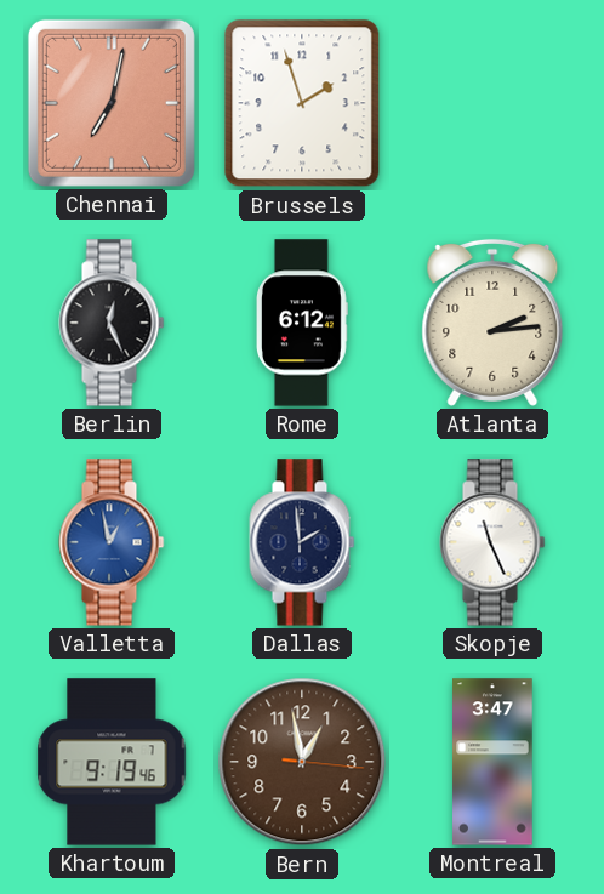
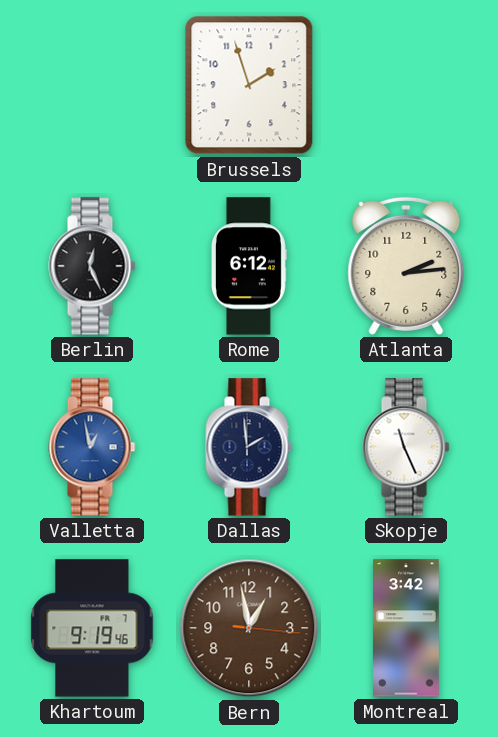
Chennai: 7:02 -> none (112, 103)
Montreal: 3:47 -> 3:42 (406, 628)
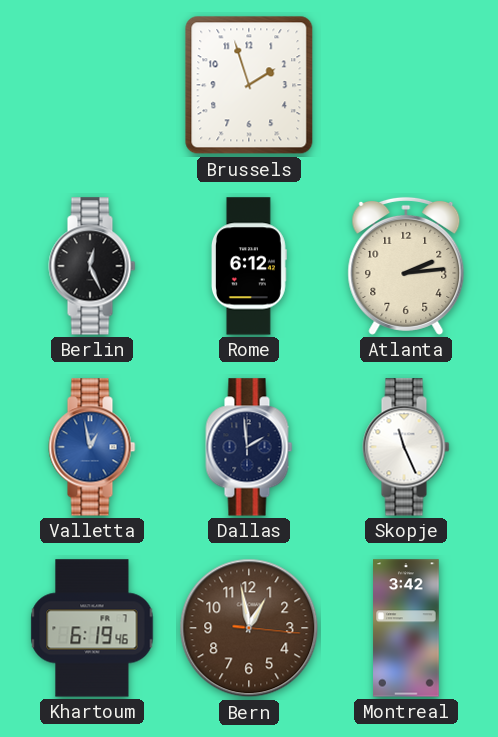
Khartoum: 9:19 -> 6:19 (92, 628)
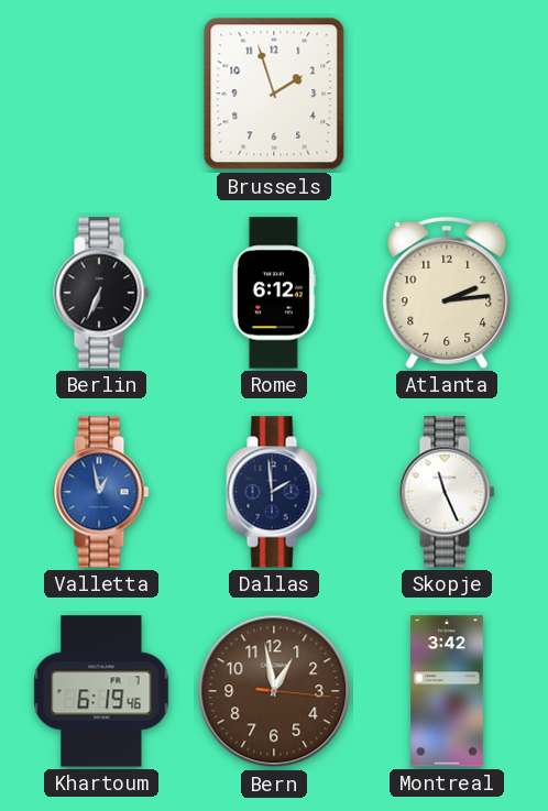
Berlin: 12:26 -> 6:34 (101, 293)
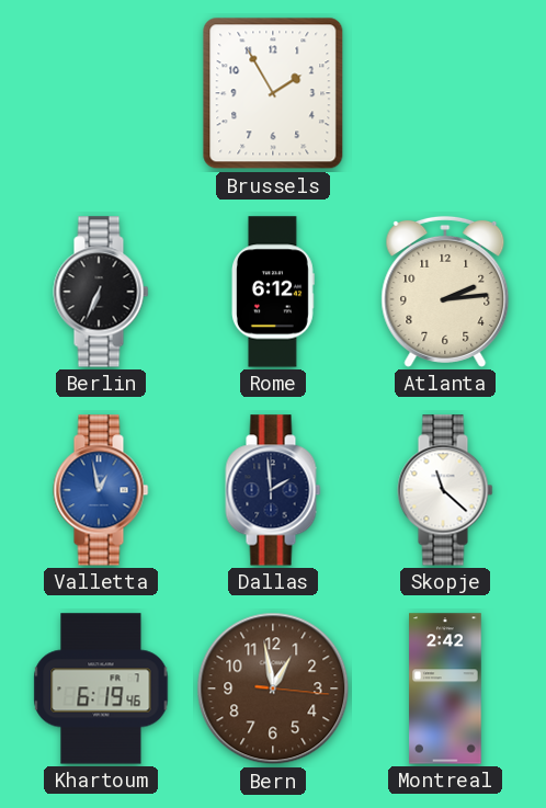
Brussels: 1:57 -> 1:55 (273, 93)
Skopje: 11:26 -> 11:22 (445, 490)
Montreal: 3:42 -> 2:42 (445, 688)
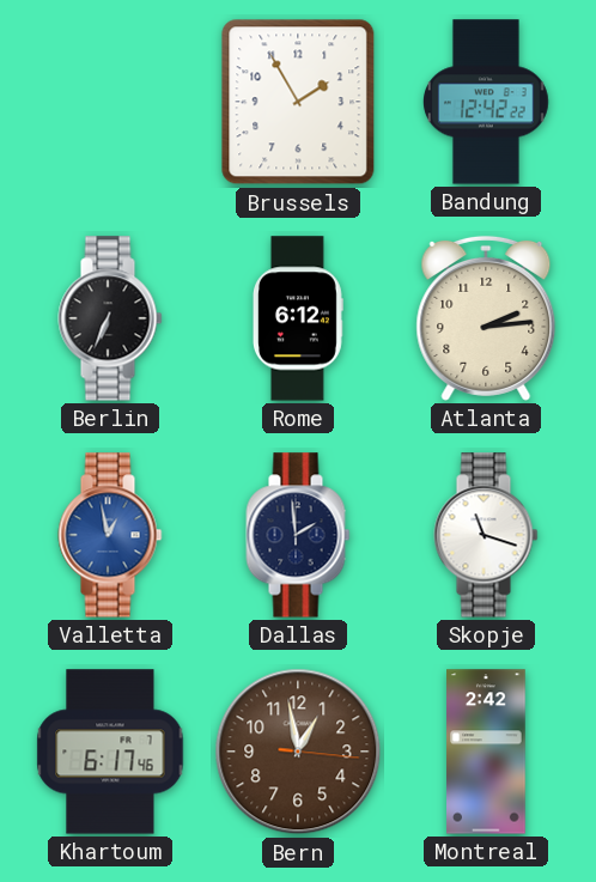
Bandung: none -> 12:42 (487, 102)
Skopje: 11:22 -> 11:18 (486, 535)
Khartoum: 6:19 -> 6:17 (110, 752)
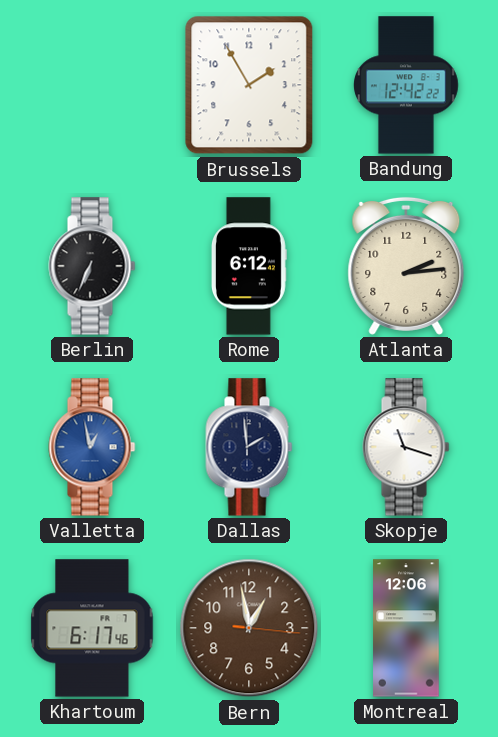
Montreal: 2:42 -> 12:06 (406, 628)
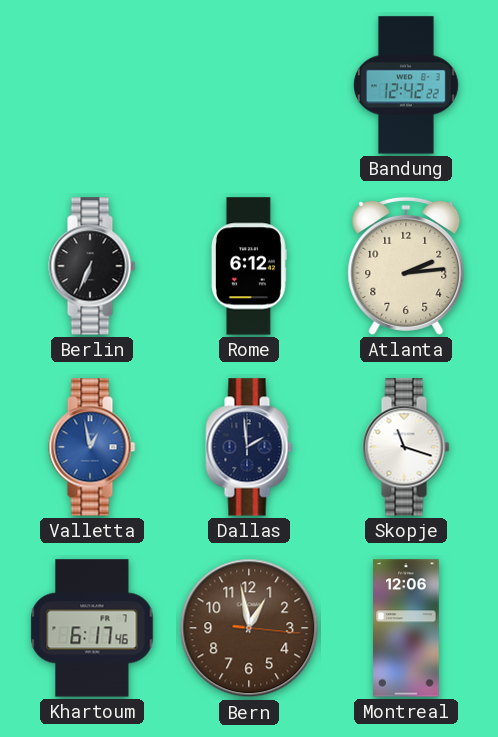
Brussels: 1:55 -> none (249, 85)
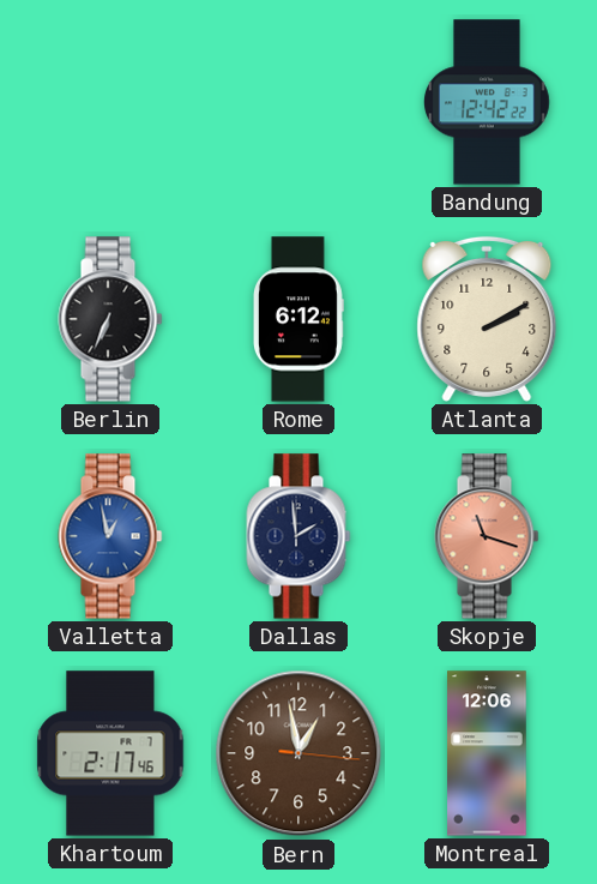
Atlanta: 2:14 -> 2:10 (487, 319)
Skopje dial: white -> salmon (487, 536)
Khartoum: 6:17 -> 2:17 (110, 753)
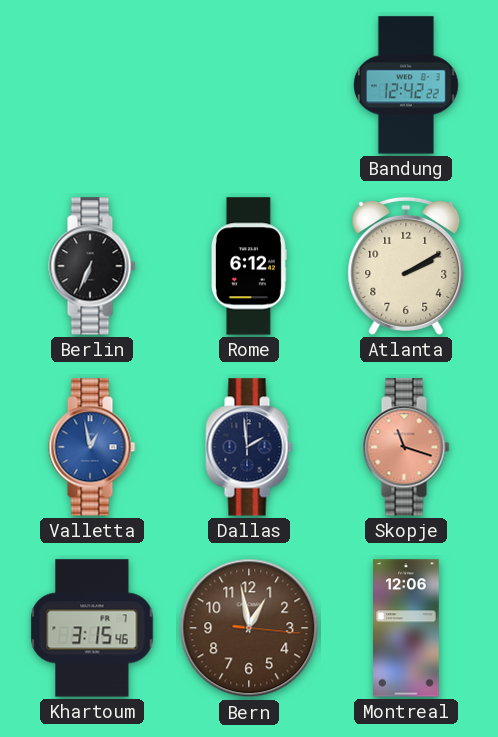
Khartoum: 2:17 -> 3:15 (92, 628)
